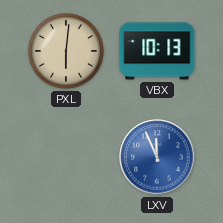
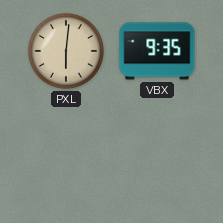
VBX: 10:13 -> 9:35 (157, 51)
LXV: 11:56 -> none (157, 157)
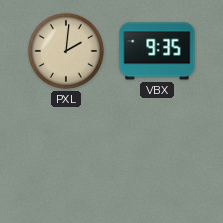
PXL: 6:01 -> 2:01 (66, 51)
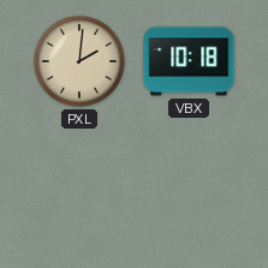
VBX: 9:35 -> 10:18 (189, 61)
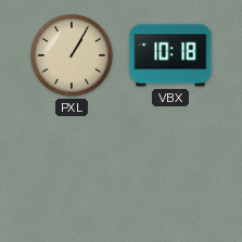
PXL: 2:01 -> 1:05 (72, 55)
